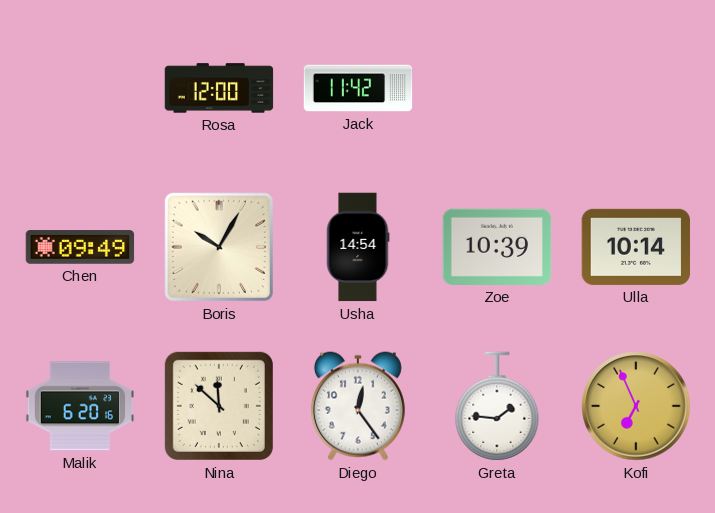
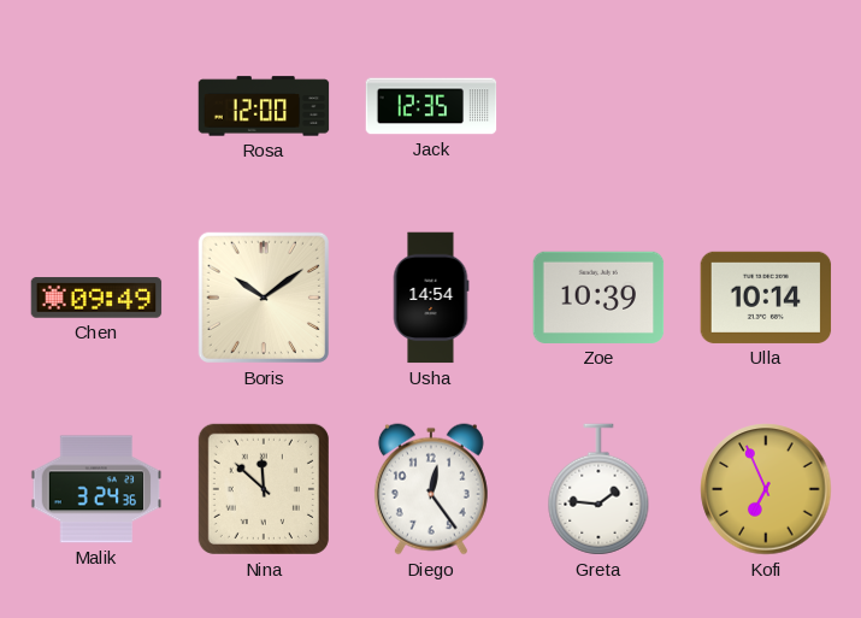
Jack: 11:42 -> 12:35 (431, 106)
Boris: 10:05 -> 10:09 (264, 298)
Malik: 6:20 -> 3:24 (96, 489)
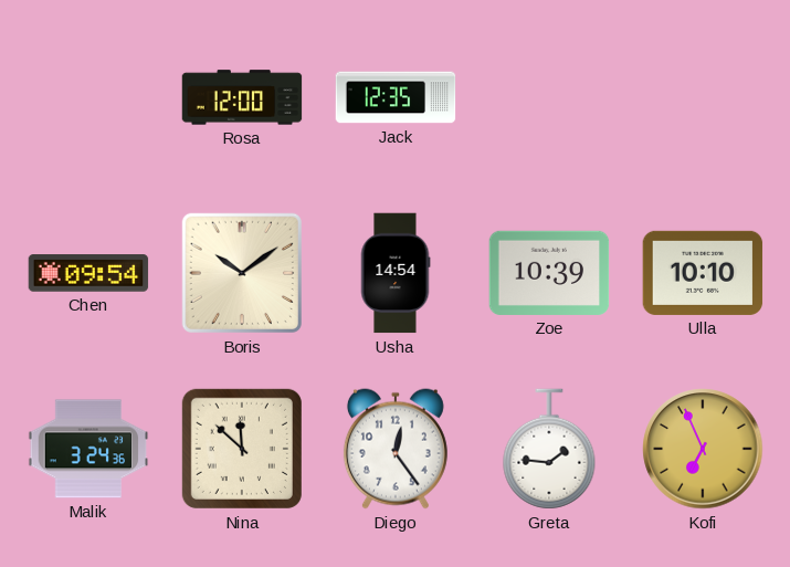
Chen: 09:49 -> 09:54 (88, 273)
Ulla: 10:14 -> 10:10 (703, 273)
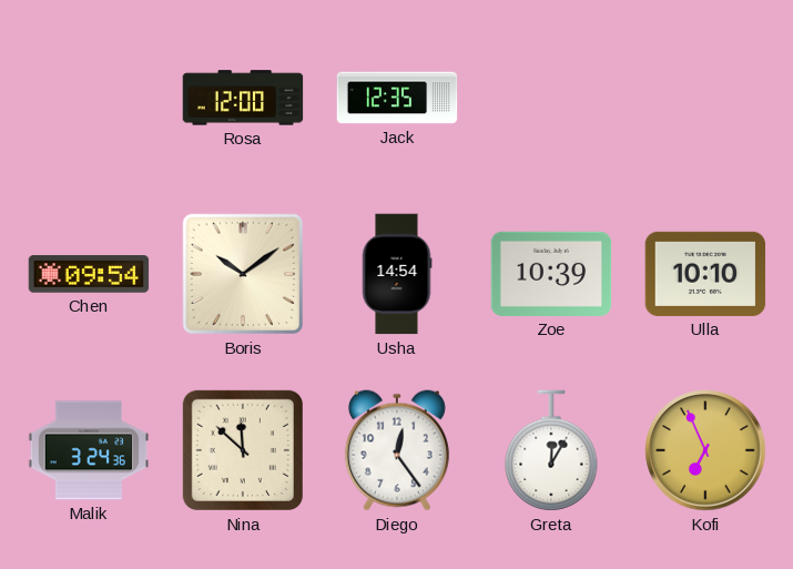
Greta: 1:46 -> 12:05 (551, 450)
